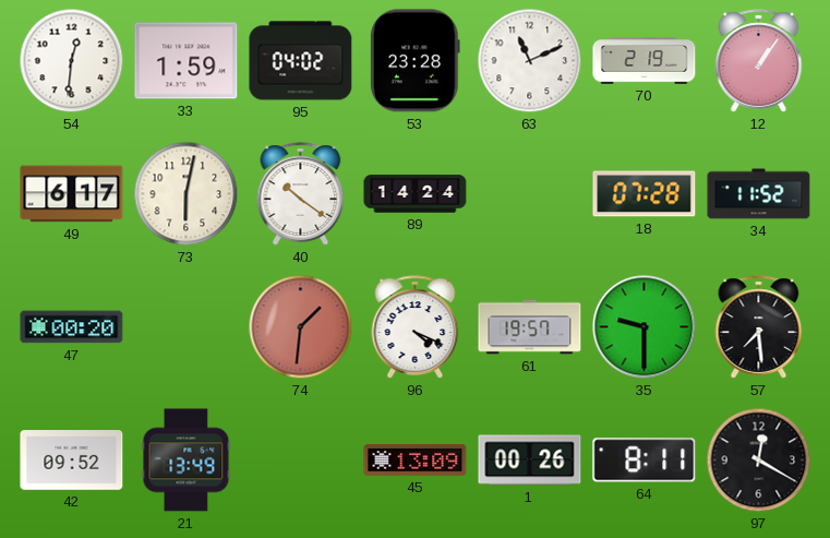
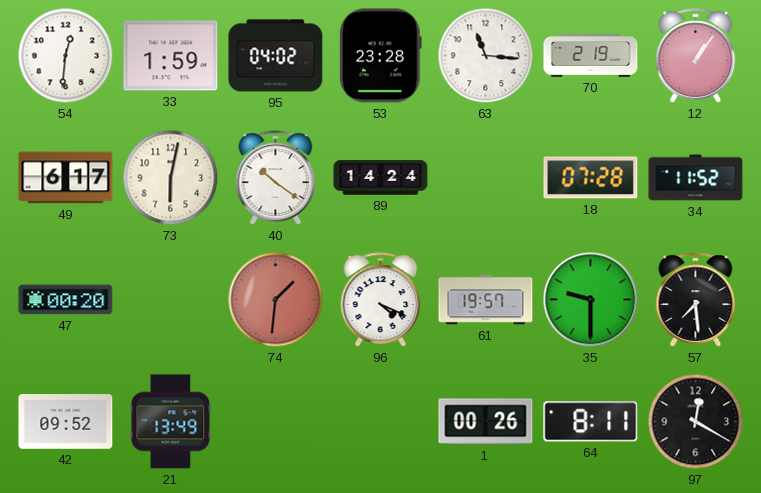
63: 11:11 -> 11:16 (486, 56)
45: 13:09 -> none (416, 461)
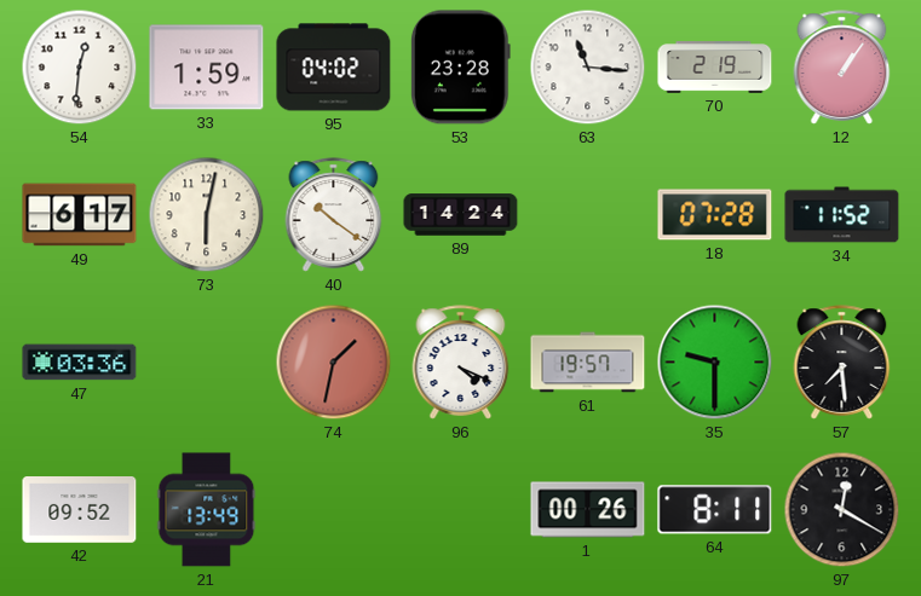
47: 00:20 -> 03:36 (80, 363)
74: 1:31 -> 1:32 (334, 363)
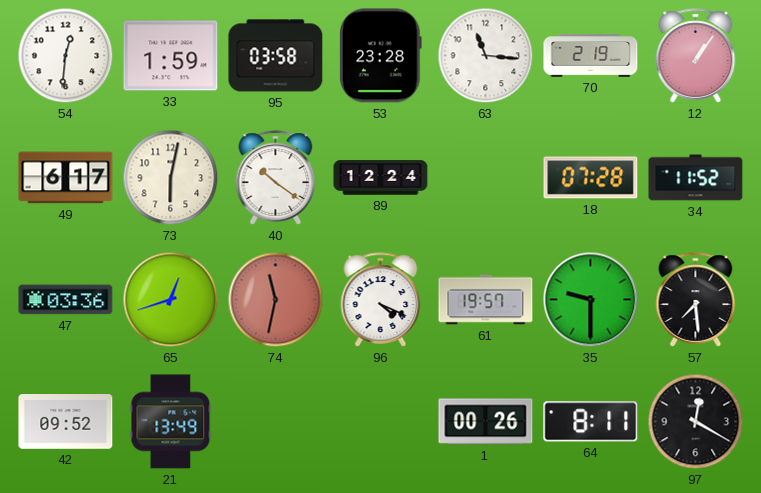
95: 04:02 -> 03:58 (276, 56)
89: 14:24 -> 12:24 (381, 178)
65: none -> 12:42 (171, 300)
74: 1:32 -> 11:32 (276, 300)
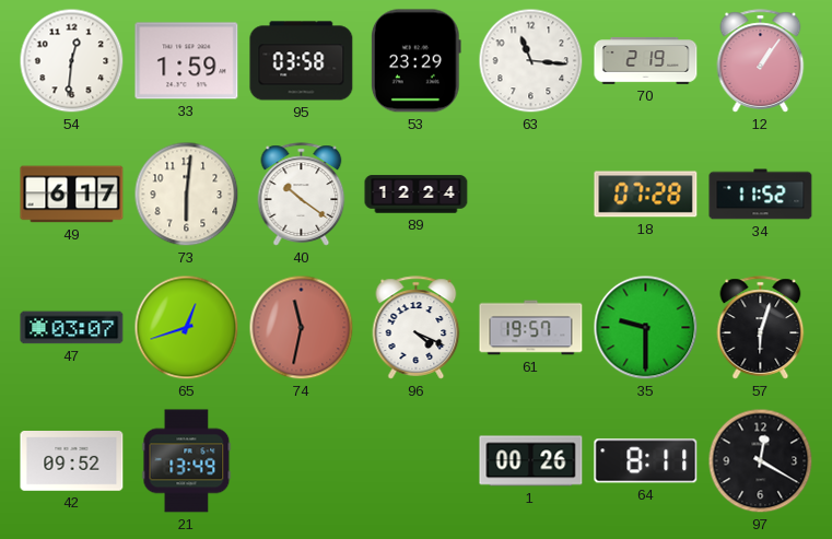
53: 23:28 -> 23:29 (415, 61)
73: 6:02 -> 6:01 (187, 195)
47: 03:36 -> 03:07 (72, 328)
57: 7:29 -> 6:03 (761, 328)
